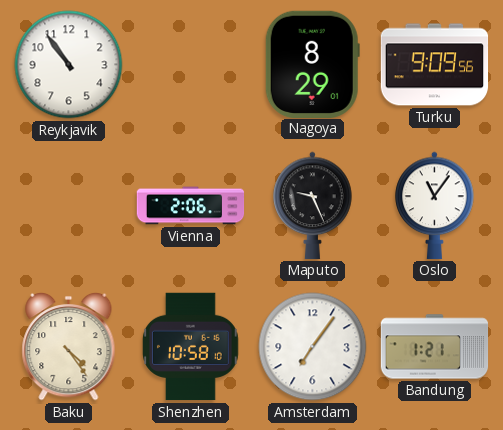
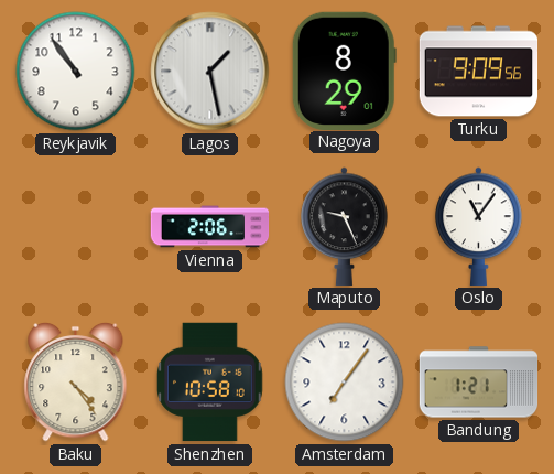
Lagos: none -> 1:28 (210, 72)
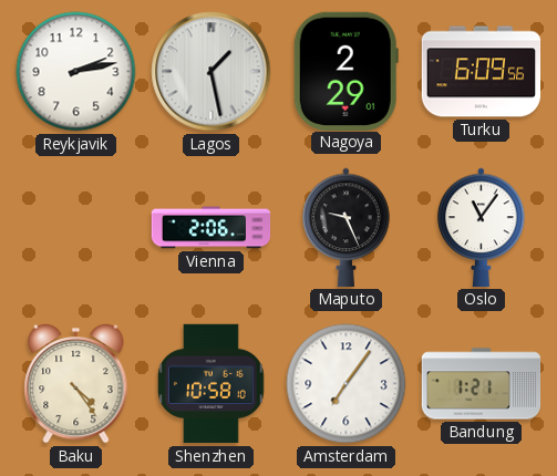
Reykjavik: 10:54 -> 2:13 (76, 72)
Nagoya: 8:29 -> 2:29 (345, 71)
Turku: 9:09 -> 6:09 (482, 72)
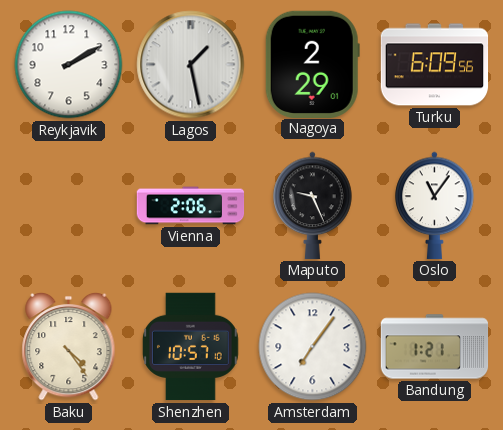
Reykjavik: 2:13 -> 2:10 (69, 65)
Shenzhen: 10:58 -> 10:57 (191, 347)
